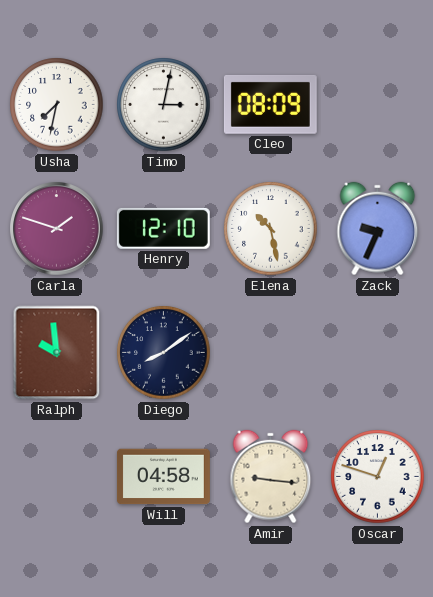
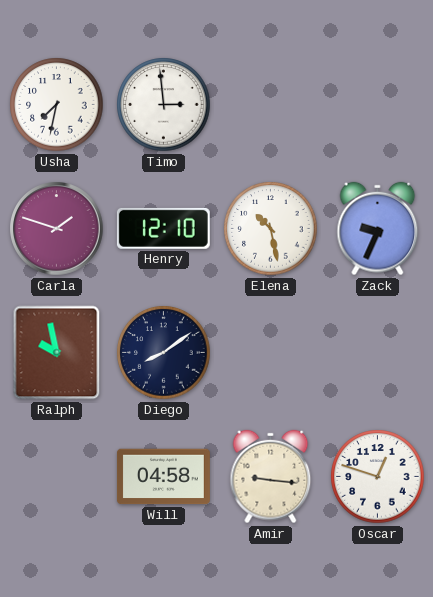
Timo: 3:02 -> 2:59 (164, 105)
Cleo: 08:09 -> none (270, 104)
Ralph: 9:59 -> 9:58 (57, 353)
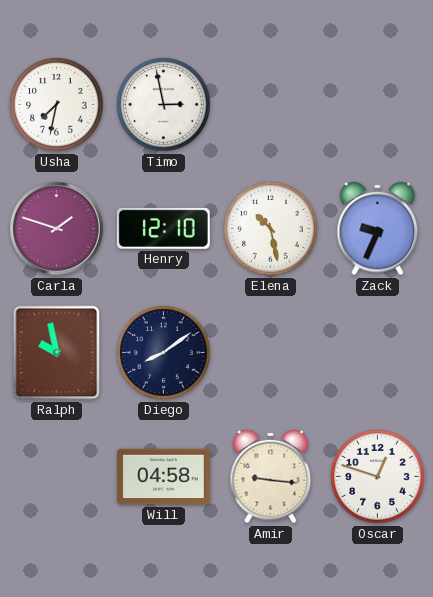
Timo: 2:59 -> 2:58 (164, 105)
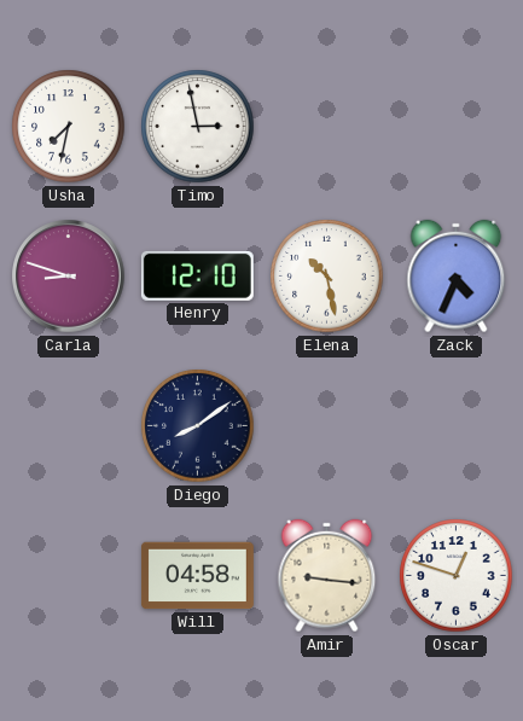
Carla: 1:48 -> 8:48 (69, 277)
Zack: 9:34 -> 4:34 (457, 277)
Ralph: 9:58 -> none (57, 353)
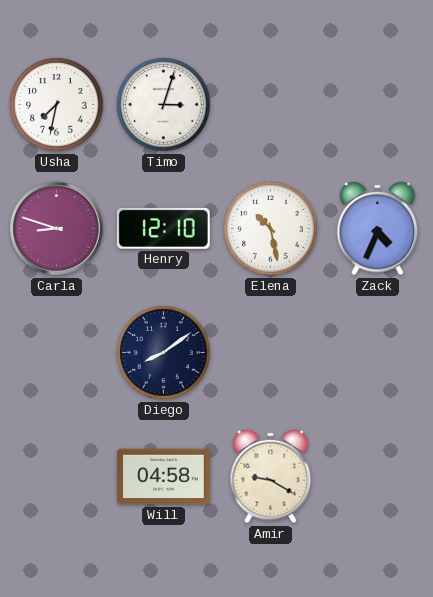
Timo: 2:58 -> 3:03 (164, 105)
Amir: 9:16 -> 9:20 (271, 477)
Oscar: 12:48 -> none (457, 576)
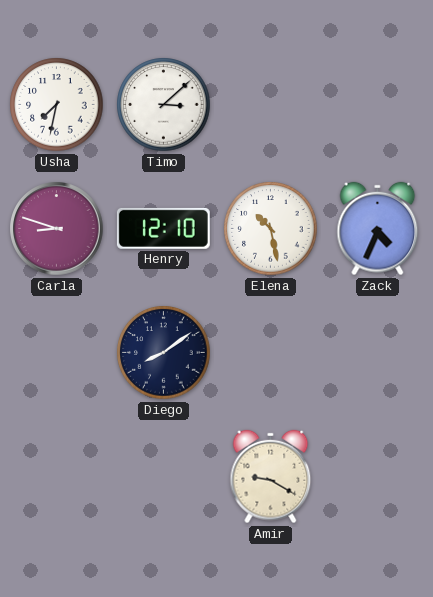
Timo: 3:03 -> 3:08 (164, 105)
Will: 04:58 -> none (163, 477)
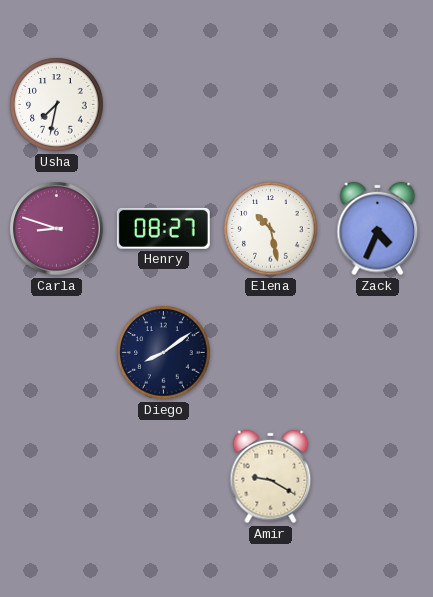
Timo: 3:08 -> none (164, 105)
Henry: 12:10 -> 08:27 (163, 228)
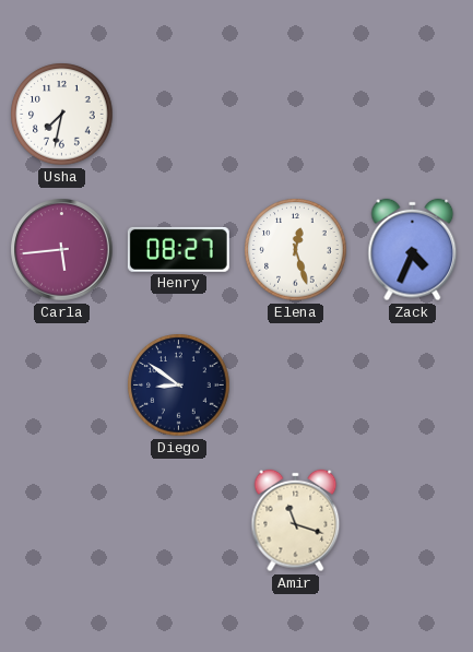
Carla: 8:48 -> 5:44 (62, 250)
Elena: 10:28 -> 12:27 (296, 250)
Diego: 8:09 -> 8:51 (179, 386)
Amir: 9:20 -> 11:18 (296, 521)
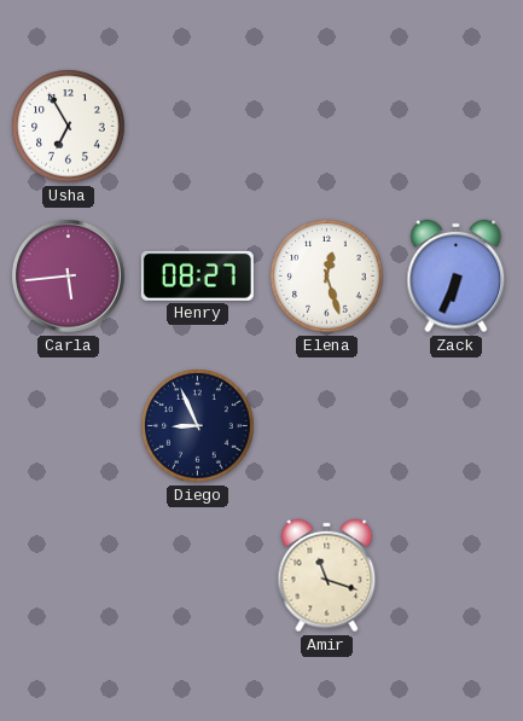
Usha: 7:32 -> 6:55 (69, 127)
Zack: 4:34 -> 6:34 (457, 277)
Diego: 8:51 -> 8:56 (198, 426)
